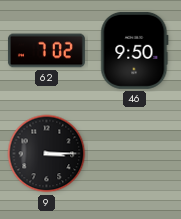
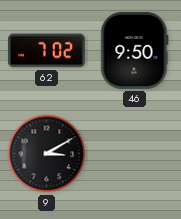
9: 3:15 -> 3:10 (47, 154)
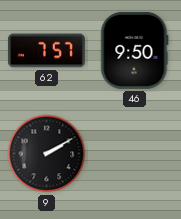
62: 7:02 -> 7:57 (46, 51)
9: 3:10 -> 2:10 (47, 154)
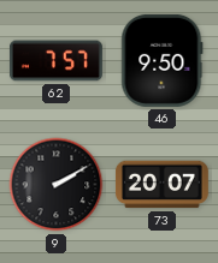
73: none -> 20:07 (161, 185)
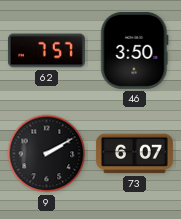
46: 9:50 -> 3:50 (135, 50)
73: 20:07 -> 6:07 (134, 154)
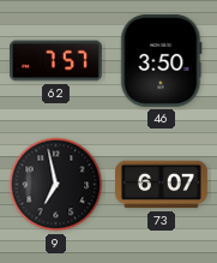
9: 2:10 -> 6:58 (56, 185)
